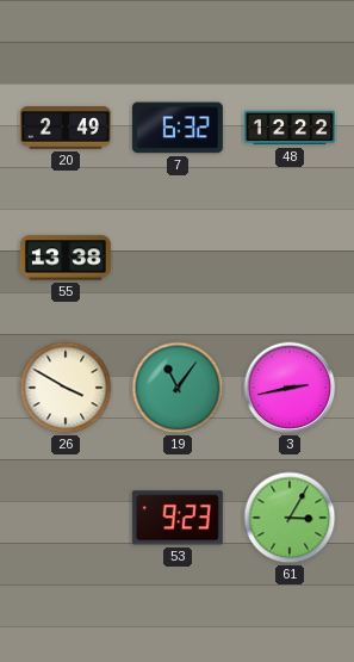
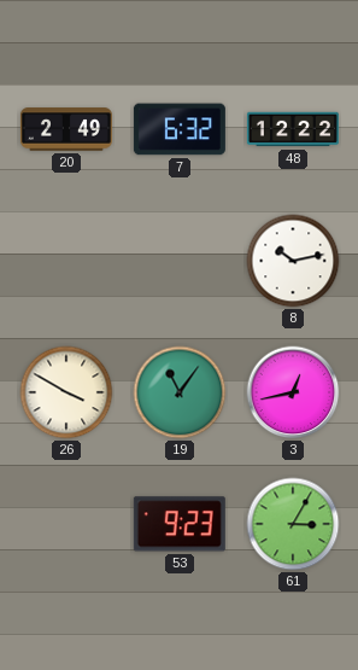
55: 13:38 -> none (66, 258)
8: none -> 10:13 (293, 261)
3: 2:43 -> 12:43 (293, 392)
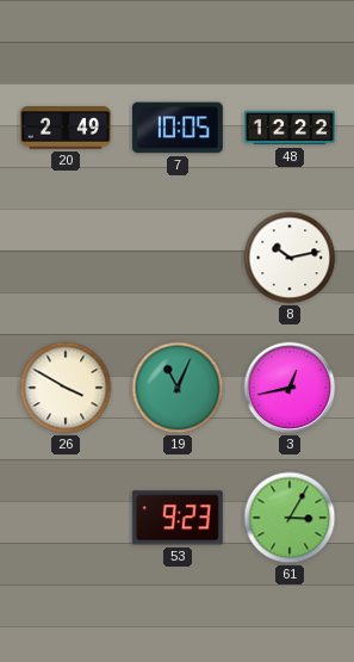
7: 6:32 -> 10:05 (178, 128)
19: 11:06 -> 11:04 (178, 388)
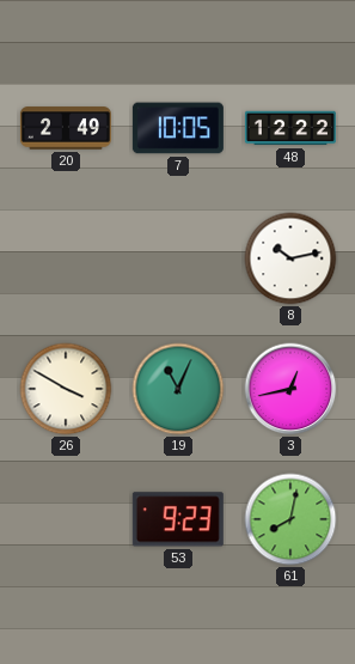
61: 3:05 -> 8:02 (290, 519)
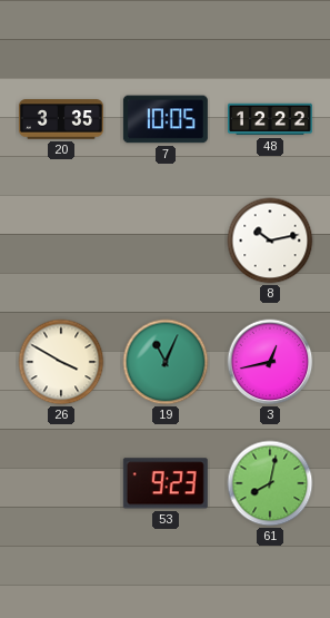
20: 2:49 -> 3:35 (61, 119)
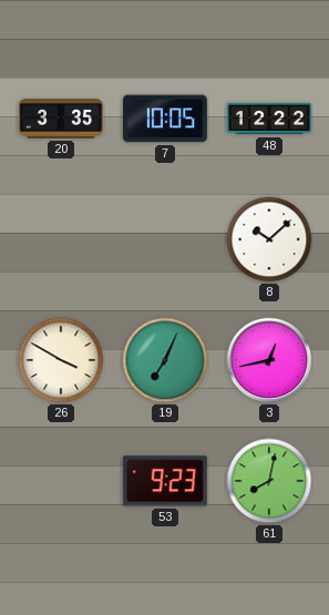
8: 10:13 -> 10:08 (269, 239)
19: 11:04 -> 7:04 (165, 360)
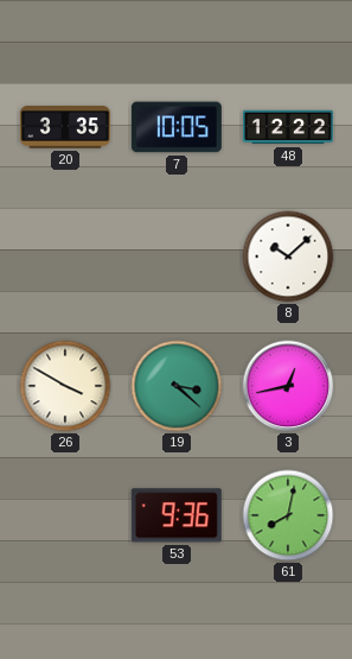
19: 7:04 -> 3:22 (177, 386)
53: 9:23 -> 9:36 (177, 515)
